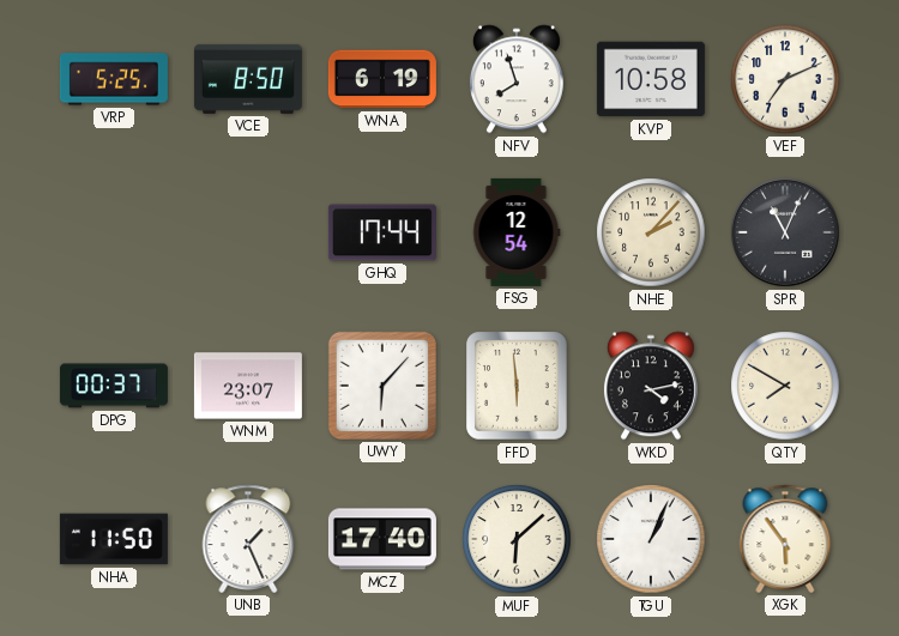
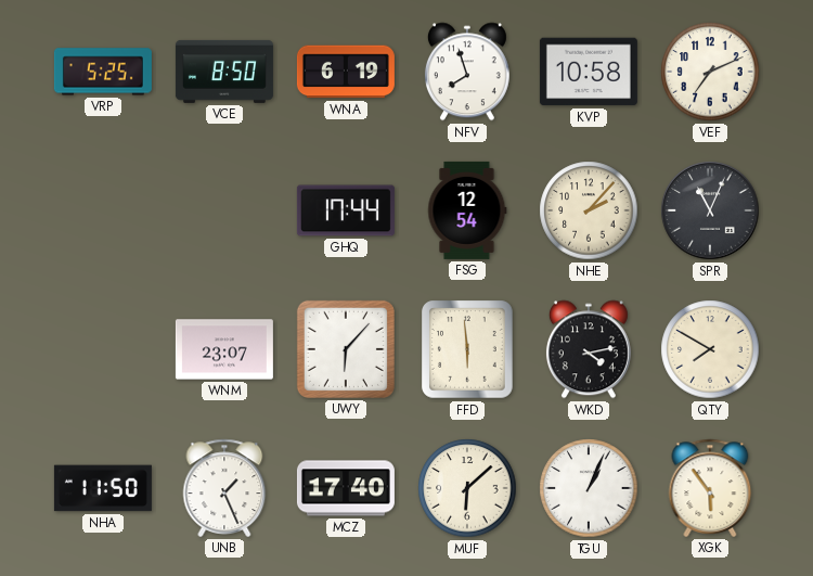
DPG: 00:37 -> none (114, 386)
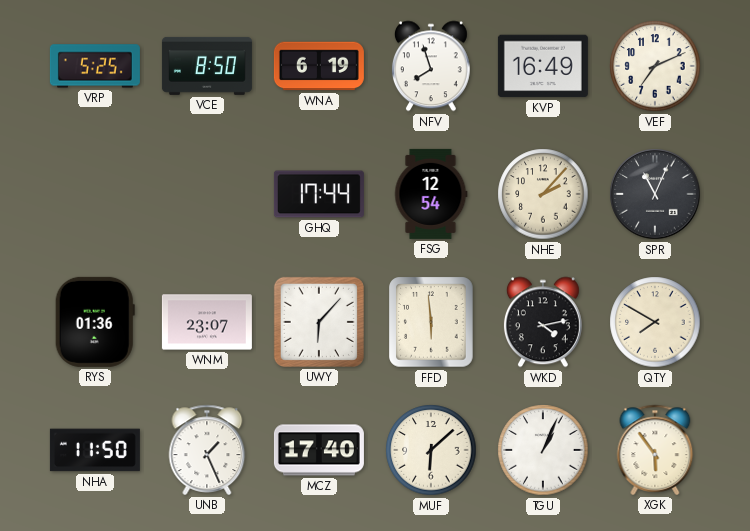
KVP: 10:58 -> 16:49 (543, 66)
RYS: none -> 01:36 (95, 322)
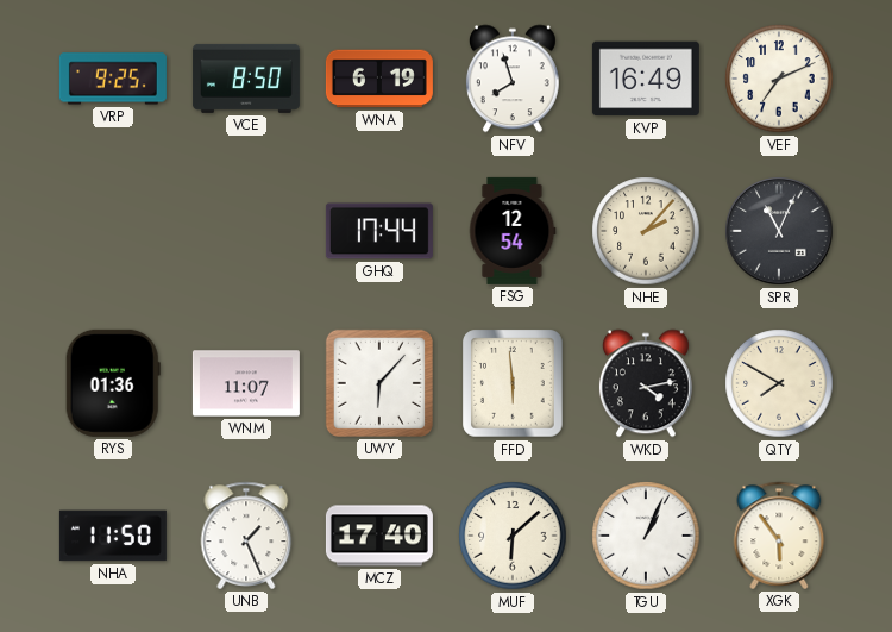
VRP: 5:25 -> 9:25 (113, 79)
WNM: 23:07 -> 11:07 (246, 383)
